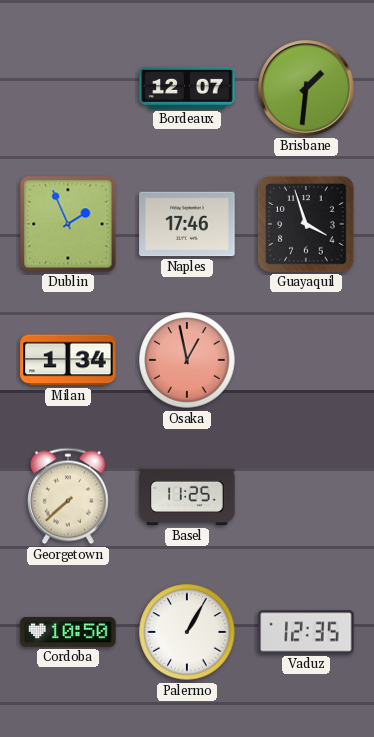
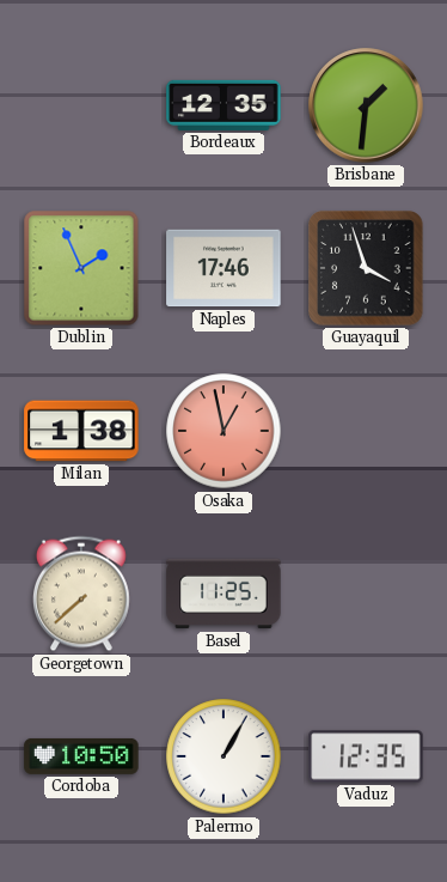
Bordeaux: 12:07 -> 12:35 (223, 105)
Milan: 1:34 -> 1:38 (81, 431)
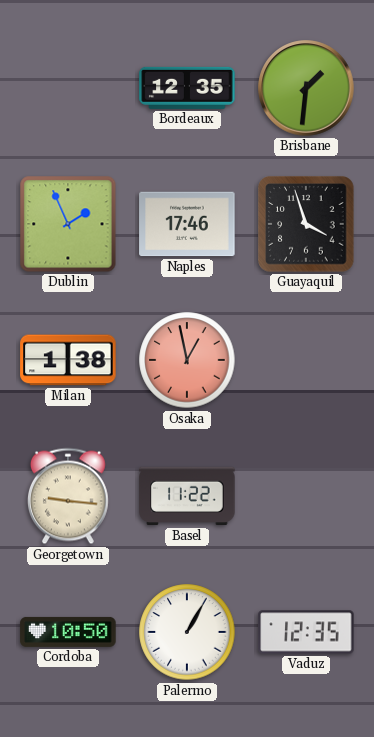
Georgetown: 7:38 -> 9:16 (68, 496)
Basel: 11:25 -> 11:22 (187, 496)
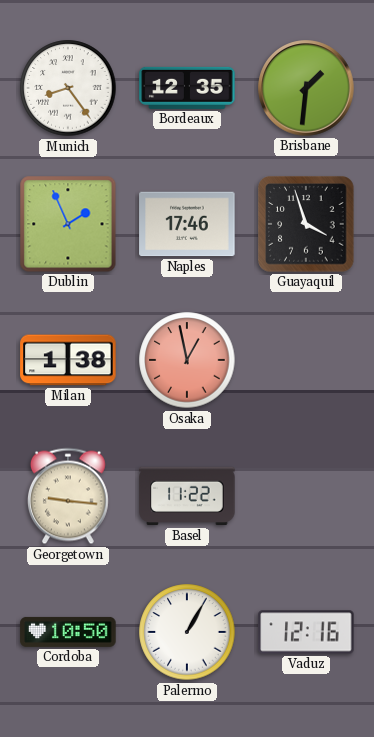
Munich: none -> 8:24 (68, 88)
Vaduz: 12:35 -> 12:16 (306, 632)
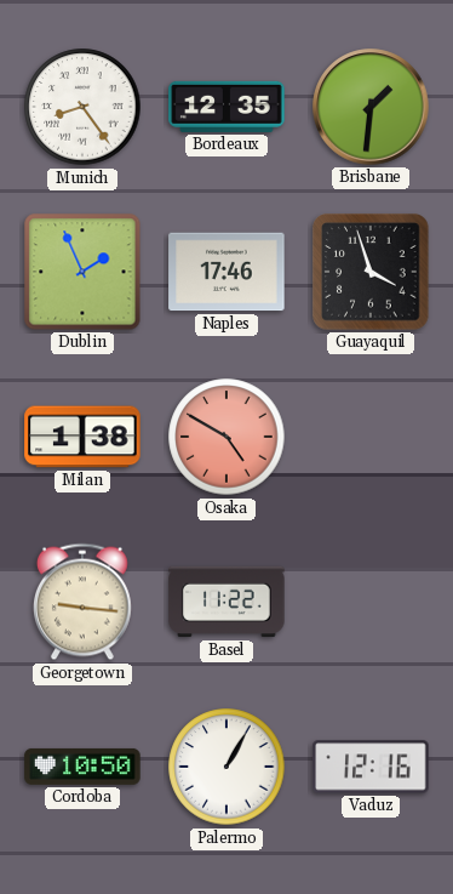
Osaka: 12:58 -> 4:50 (226, 437)
